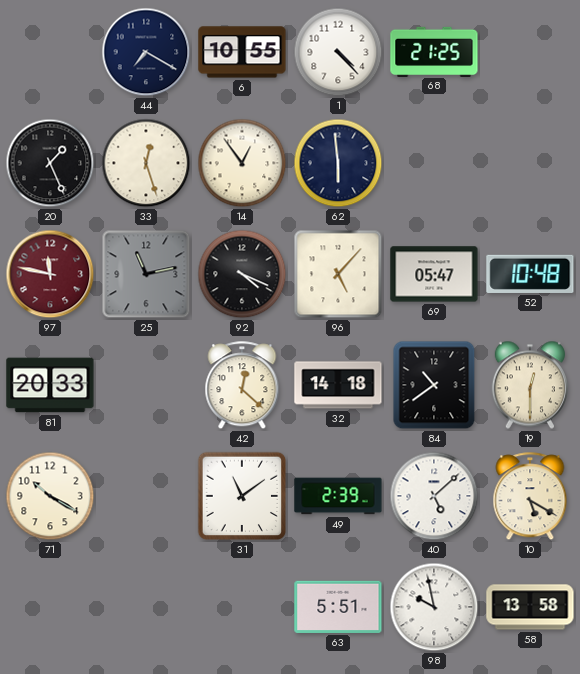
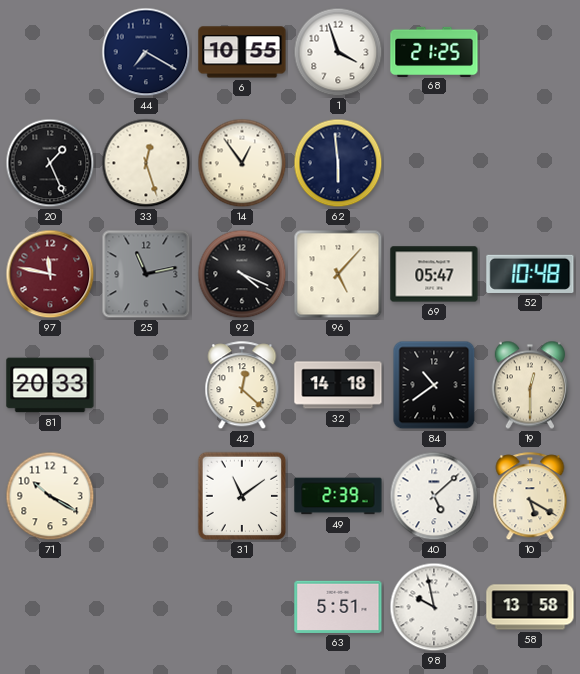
1: 4:23 -> 3:57 (338, 52)
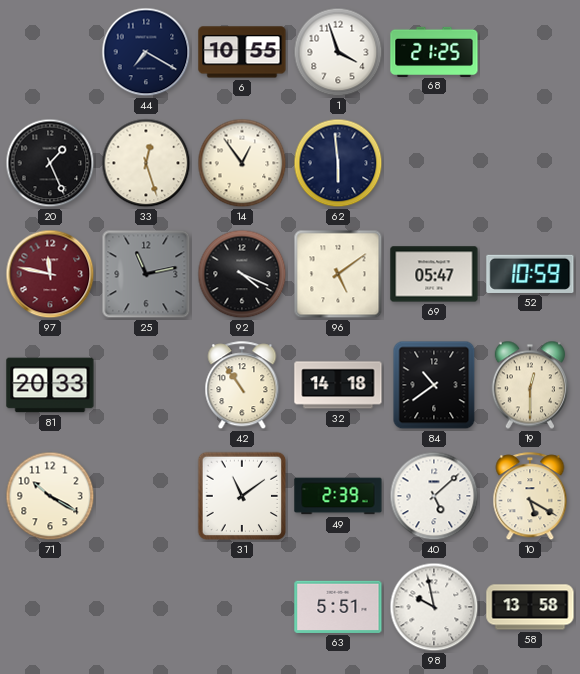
96: 5:07 -> 5:09 (338, 274)
52: 10:48 -> 10:59 (530, 274)
42: 12:22 -> 10:54 (242, 386)
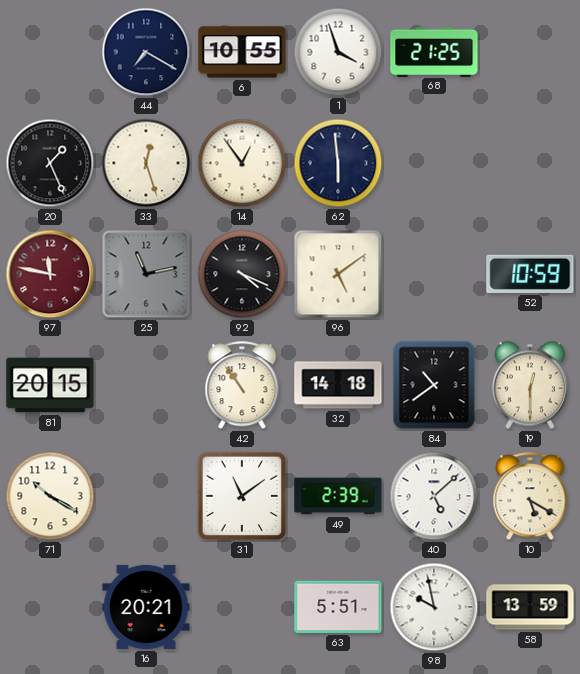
69: 05:47 -> none (434, 274)
81: 20:33 -> 20:15 (50, 385)
16: none -> 20:21 (146, 607)
58: 13:58 -> 13:59 (530, 607)
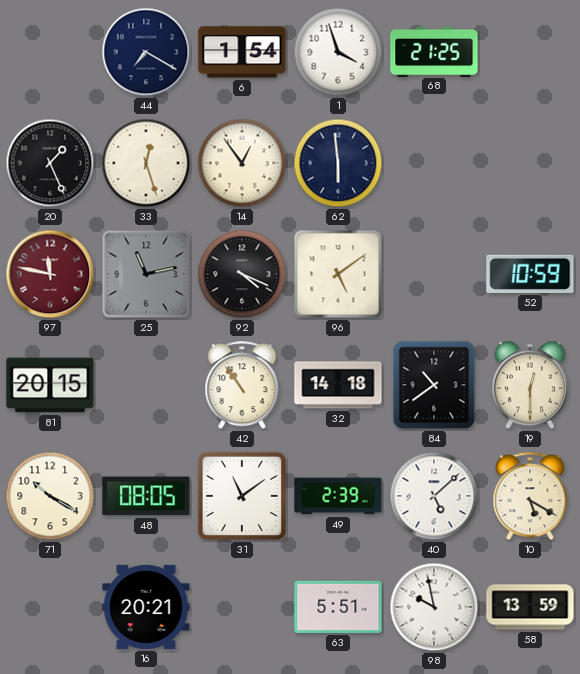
6: 10:55 -> 1:54 (242, 52)
48: none -> 08:05 (146, 496)
